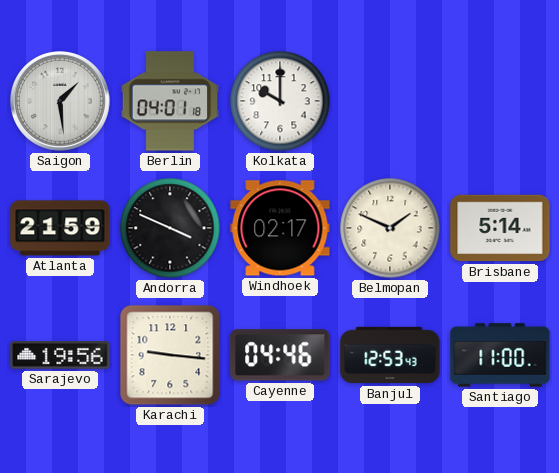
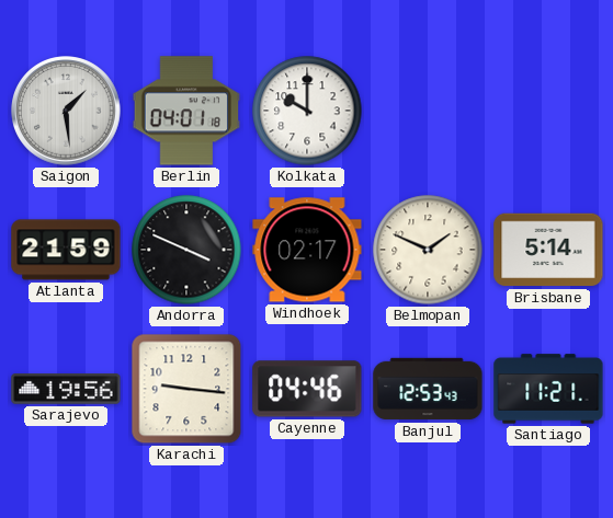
Santiago: 11:00 -> 11:21 (548, 389)
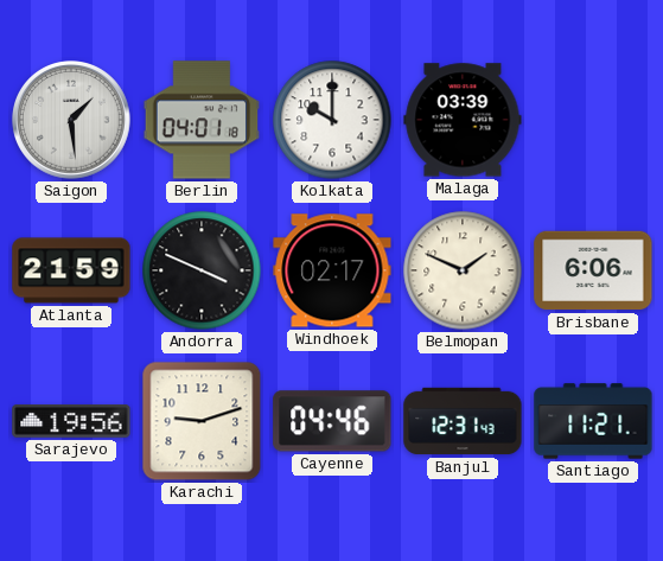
Malaga: none -> 03:39 (463, 120)
Brisbane: 5:14 -> 6:06 (593, 270)
Karachi: 9:16 -> 9:12 (202, 421)
Banjul: 12:53 -> 12:31 (463, 421)
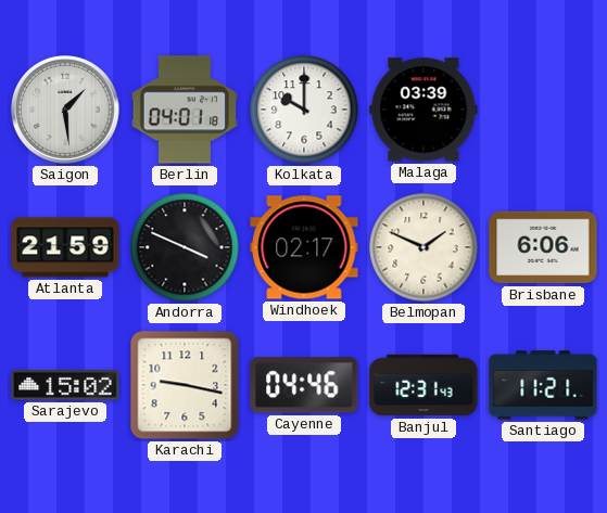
Sarajevo: 19:56 -> 15:02 (65, 385)
Karachi: 9:12 -> 9:17 (185, 385)
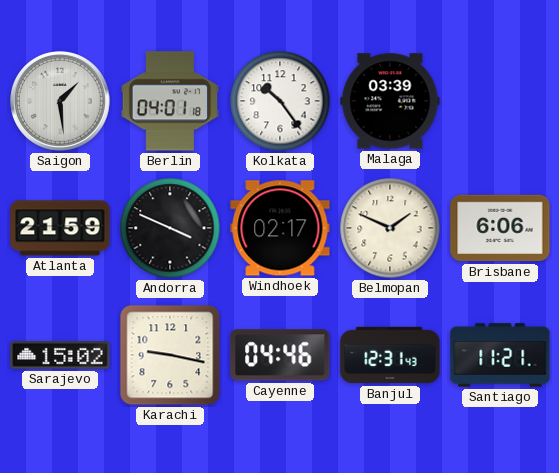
Kolkata: 10:00 -> 10:24 (280, 101)
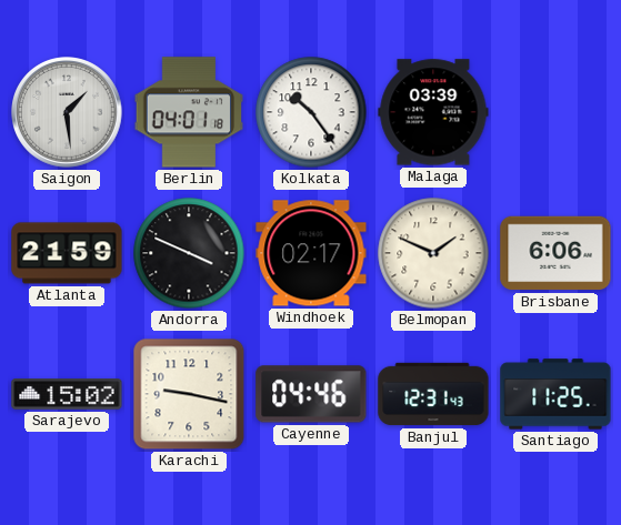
Santiago: 11:21 -> 11:25 (555, 394)
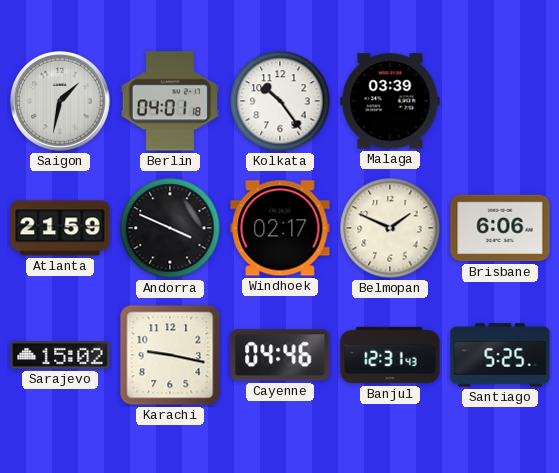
Saigon: 1:29 -> 1:32 (60, 101)
Santiago: 11:25 -> 5:25 (500, 355)
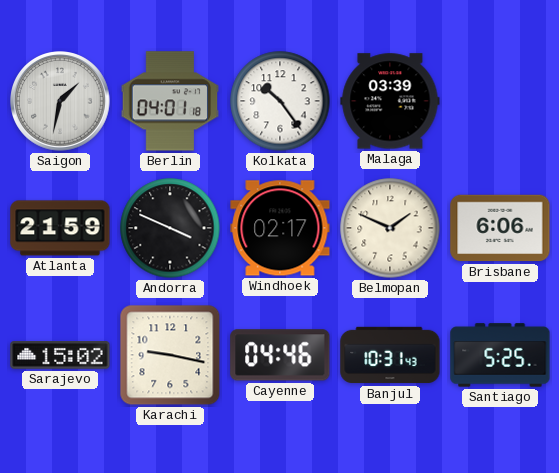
Banjul: 12:31 -> 10:31 (390, 355)
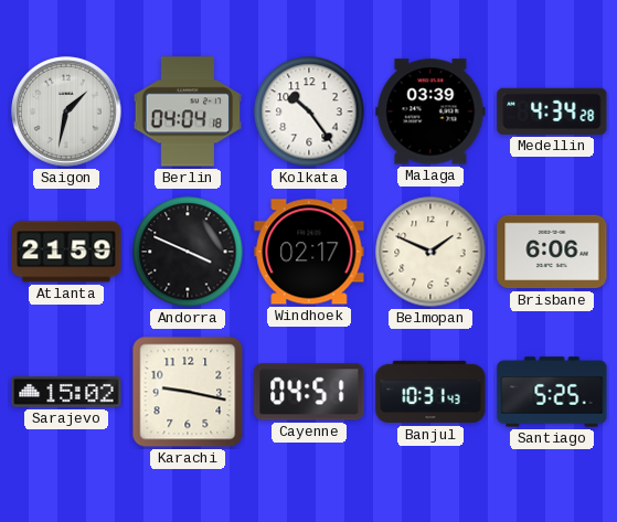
Berlin: 04:01 -> 04:04 (188, 111)
Medellin: none -> 4:34 (552, 111)
Cayenne: 04:46 -> 04:51 (309, 392)
